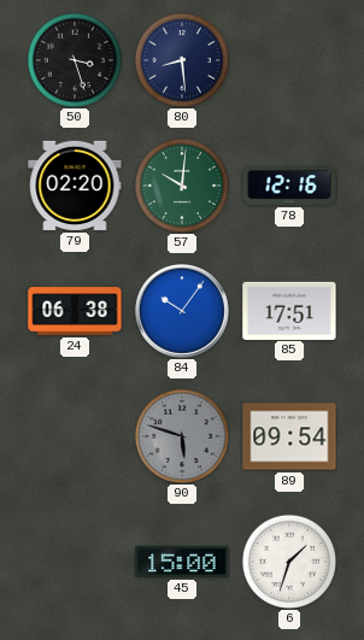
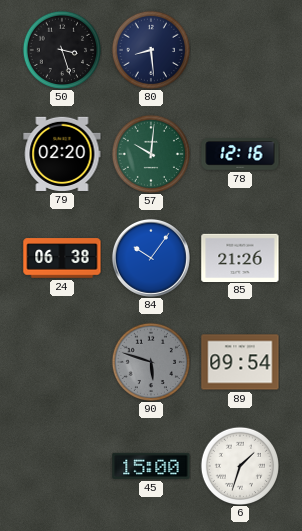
85: 17:51 -> 21:26 (240, 257)
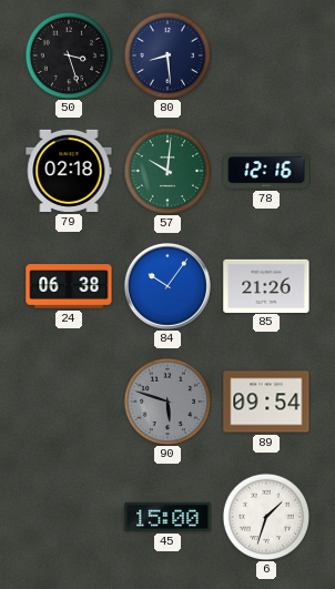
79: 02:20 -> 02:18 (69, 171)
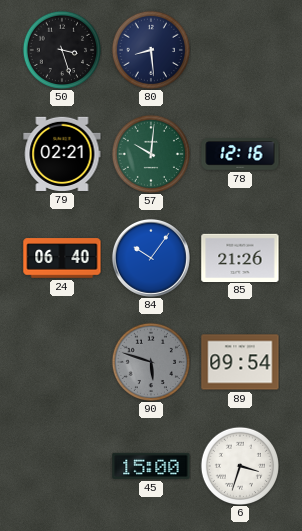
79: 02:18 -> 02:21 (62, 154)
24: 06:38 -> 06:40 (62, 258)
6: 1:33 -> 3:33 (239, 465)
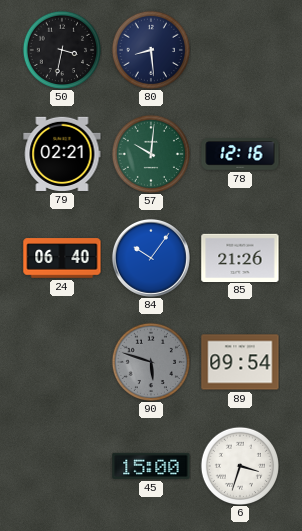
50: 3:27 -> 3:32 (61, 49)
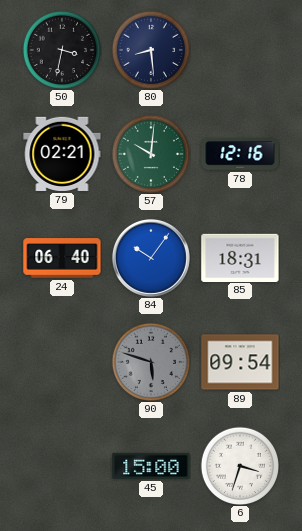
85: 21:26 -> 18:31 (240, 257)
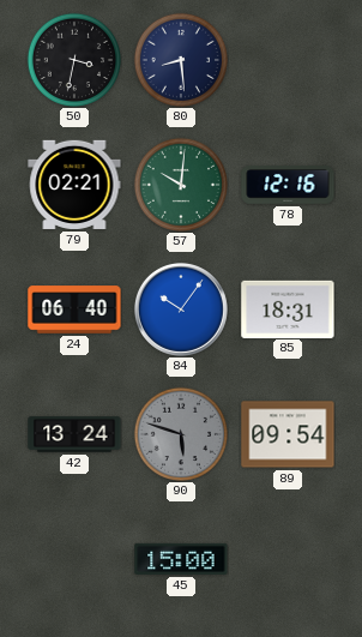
42: none -> 13:24 (74, 434)
6: 3:33 -> none (239, 465)
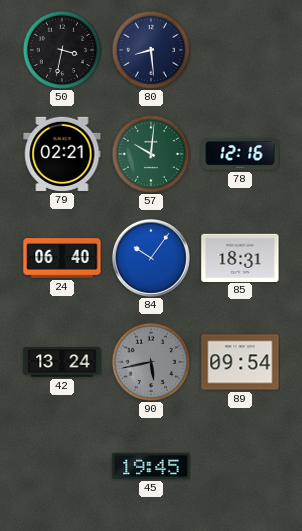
90: 5:48 -> 5:43 (150, 361)
45: 15:00 -> 19:45 (151, 466)
